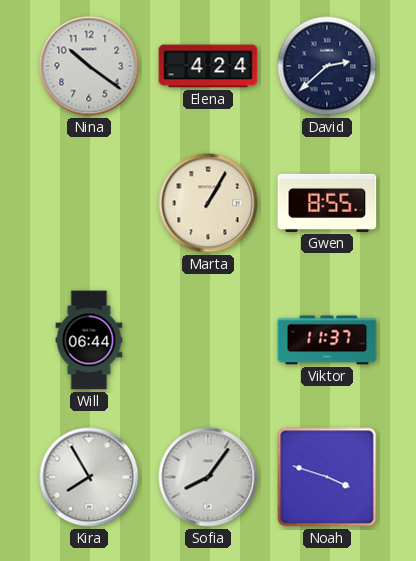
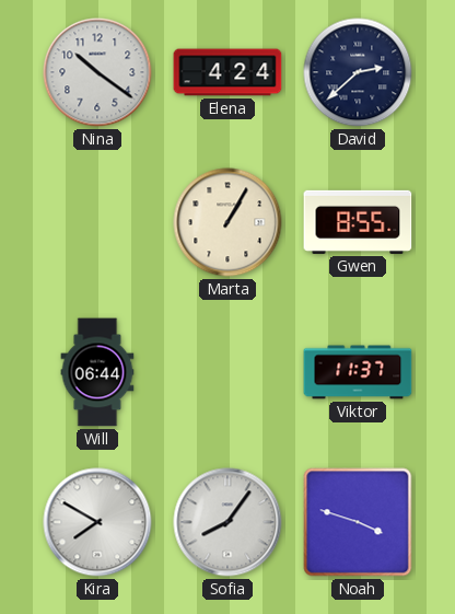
Kira: 7:55 -> 7:50 (97, 522)
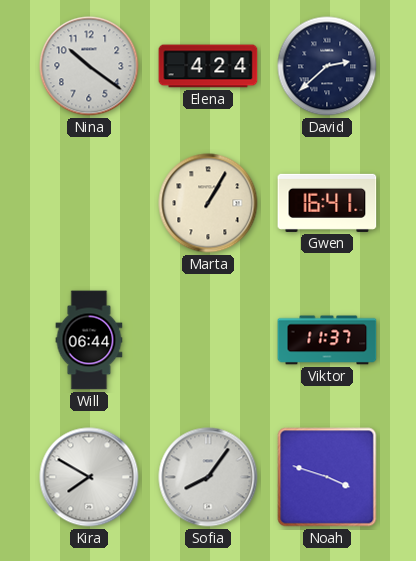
Gwen: 8:55 -> 16:41 (327, 203)
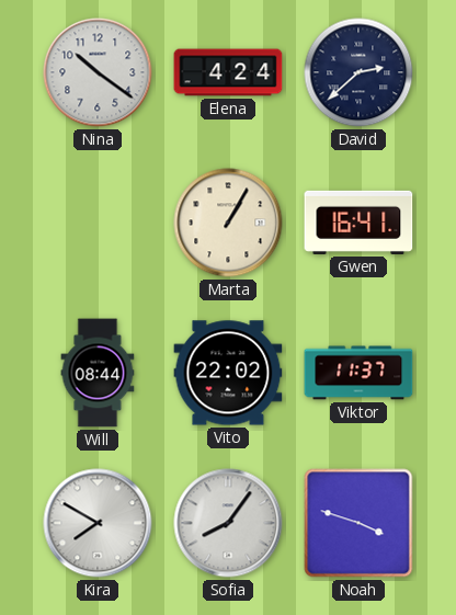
Will: 06:44 -> 08:44 (98, 373)
Vito: none -> 22:02 (228, 373)
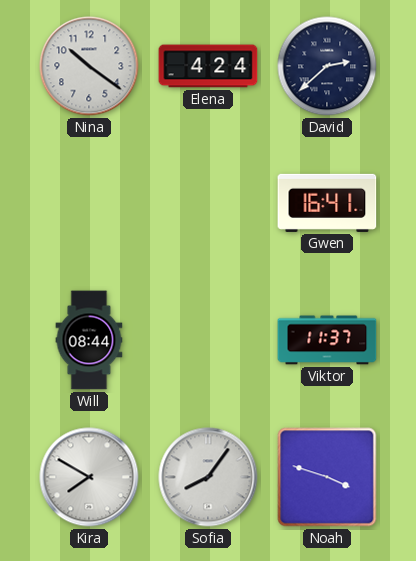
Marta: 1:05 -> none (228, 223)
Vito: 22:02 -> none (228, 373)
